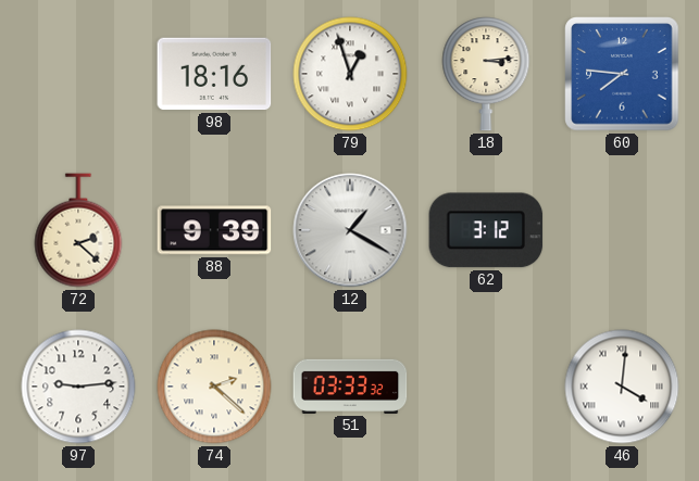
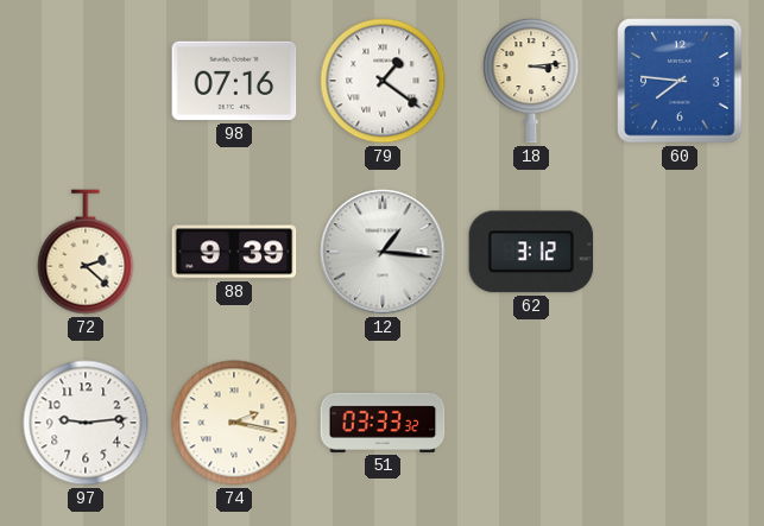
98: 18:16 -> 07:16 (234, 81)
79: 12:57 -> 1:21 (383, 81)
12: 1:20 -> 1:16 (383, 252)
74: 2:22 -> 2:17 (234, 423)
46: 4:01 -> none (622, 387)
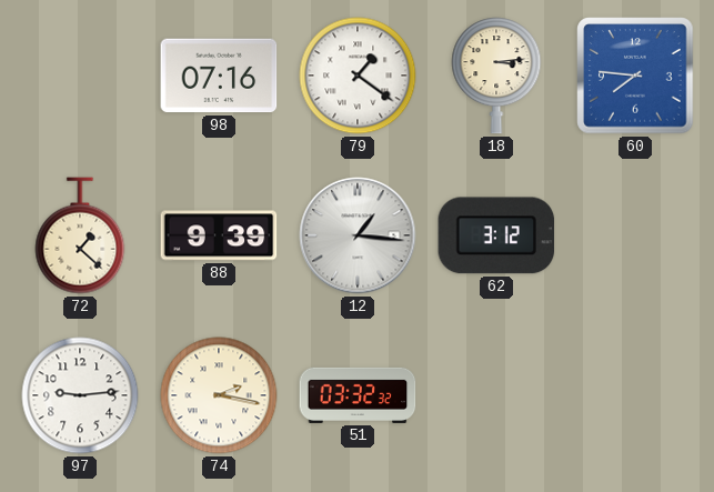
72: 2:22 -> 1:22 (80, 235)
51: 03:33 -> 03:32 (358, 395)
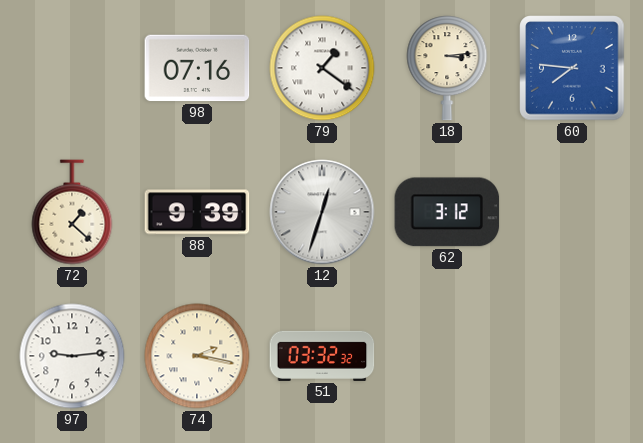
12: 1:16 -> 12:33 (322, 212)
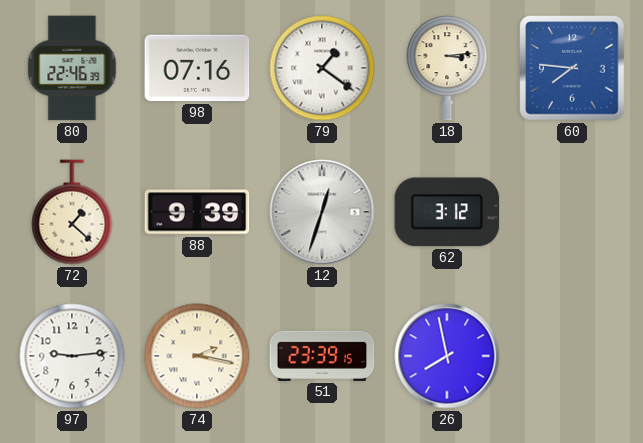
80: none -> 22:46 (72, 68)
51: 03:32 -> 23:39 (322, 356)
26: none -> 7:58 (447, 356)
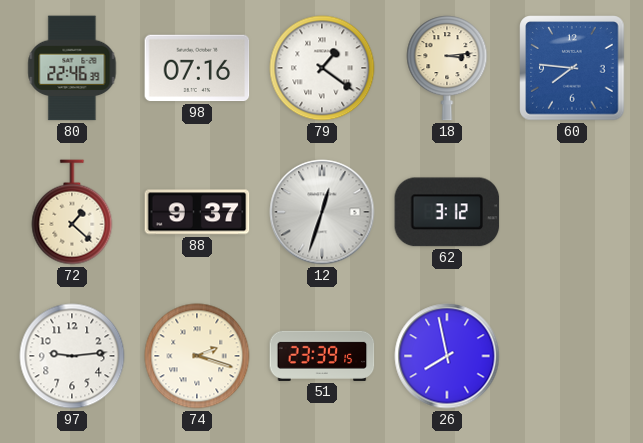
88: 9:39 -> 9:37 (197, 212)
74: 2:17 -> 2:18 (197, 356)
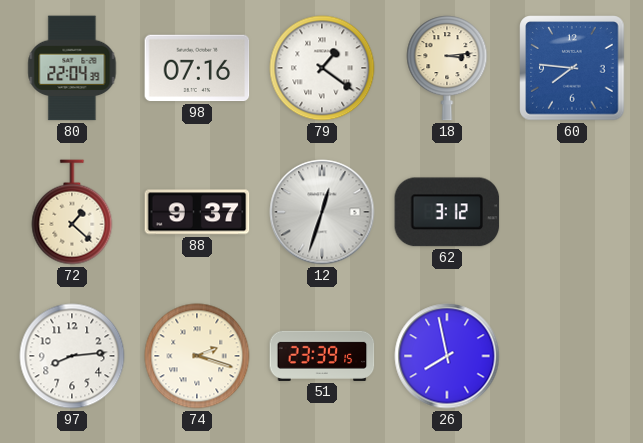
80: 22:46 -> 22:04 (72, 68)
97: 9:14 -> 8:14 (72, 356)
